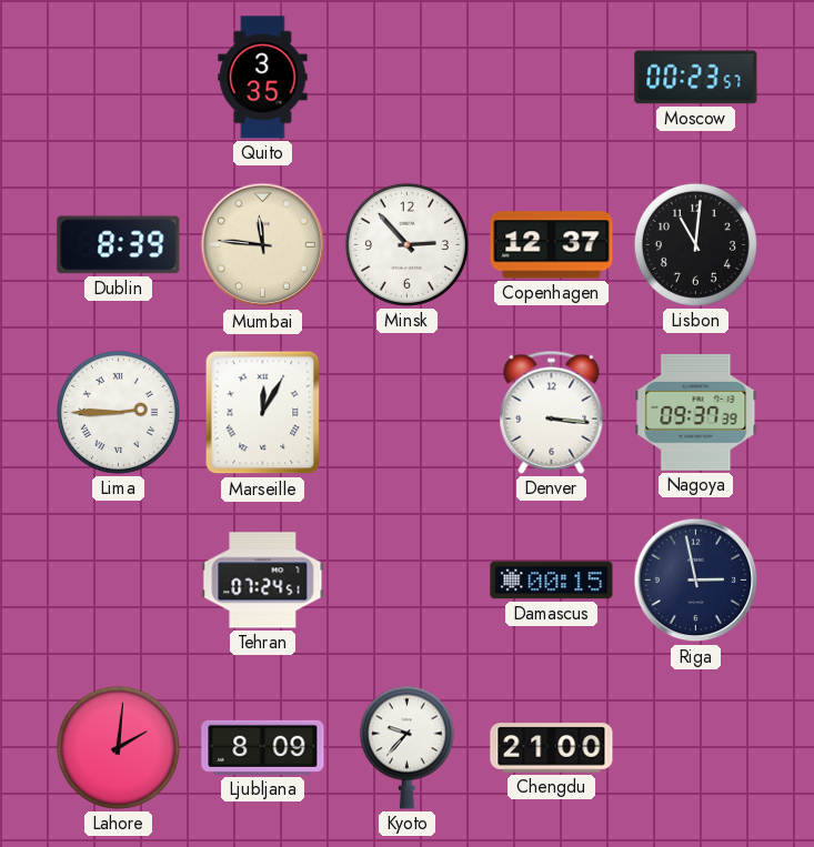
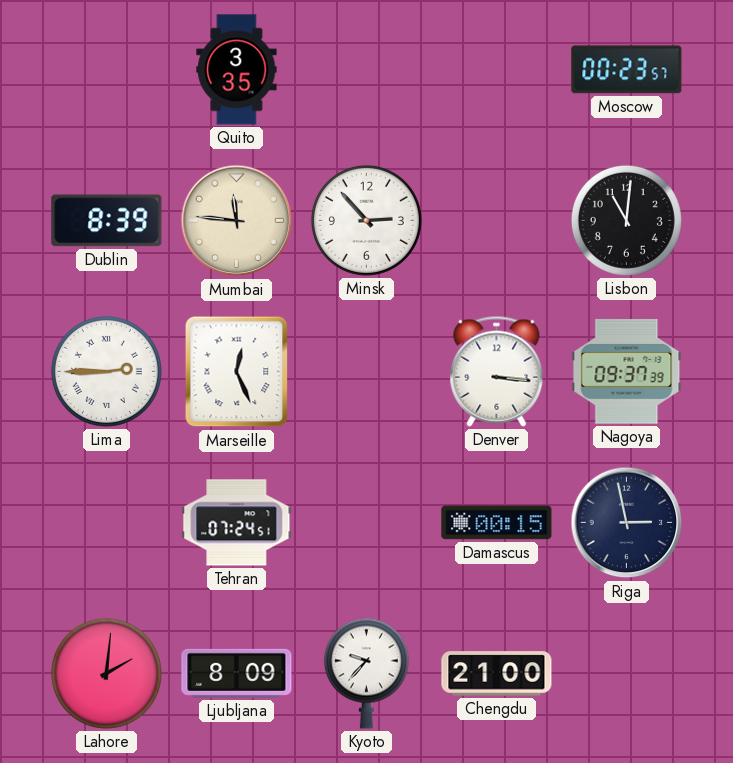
Copenhagen: 12:37 -> none (552, 245)
Marseille: 12:05 -> 12:26 (237, 372)
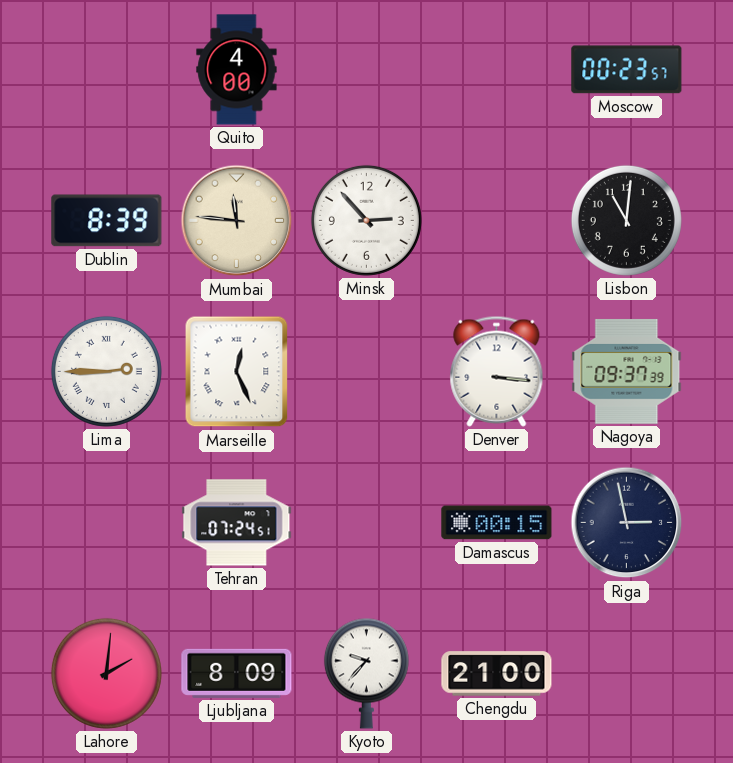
Quito: 3:35 -> 4:00 (237, 70)
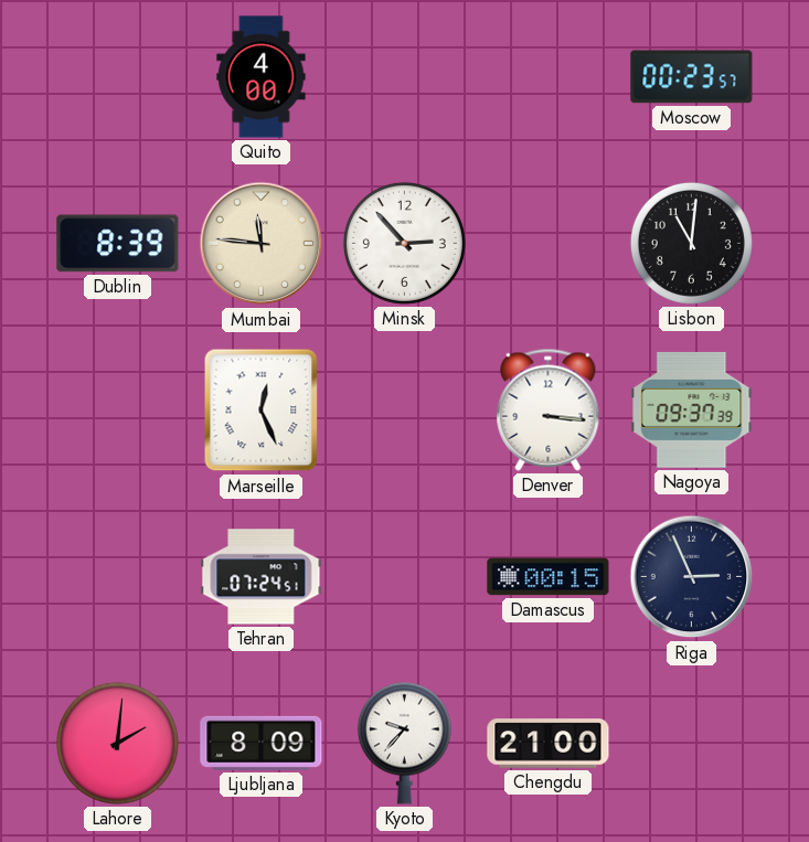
Lima: 2:45 -> none (106, 371)
Riga: 2:58 -> 2:56 (692, 577)
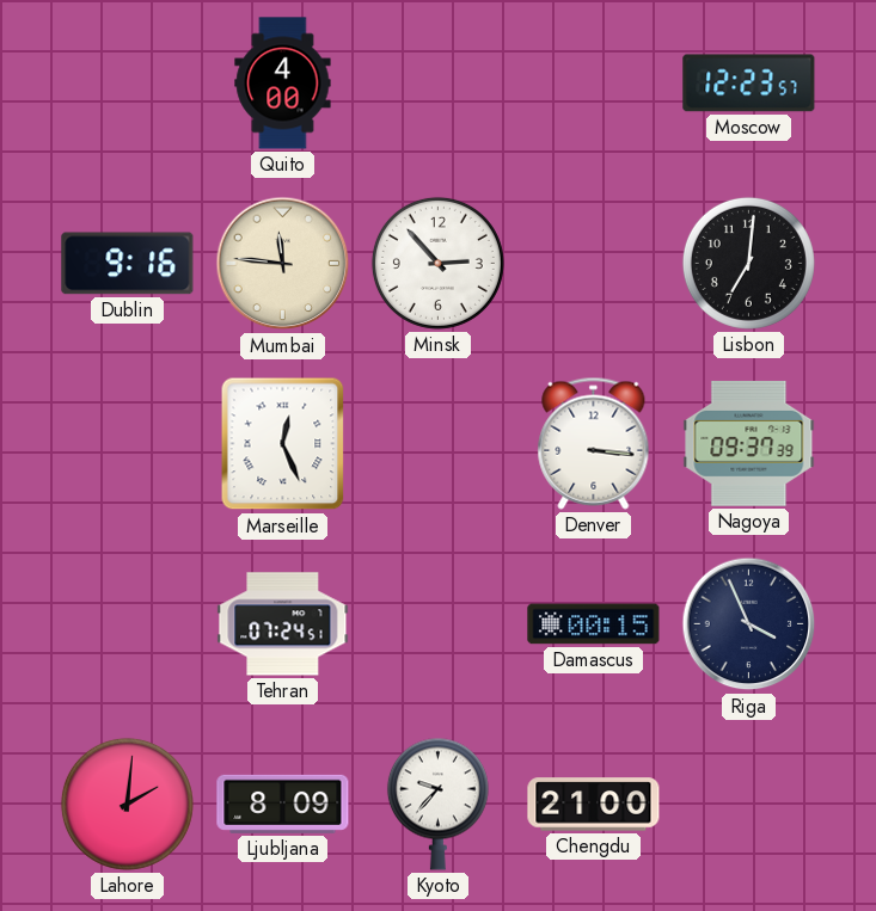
Moscow: 00:23 -> 12:23 (749, 84)
Dublin: 8:39 -> 9:16 (128, 264)
Lisbon: 11:01 -> 7:01 (748, 263)
Riga: 2:56 -> 3:56 (749, 624)
